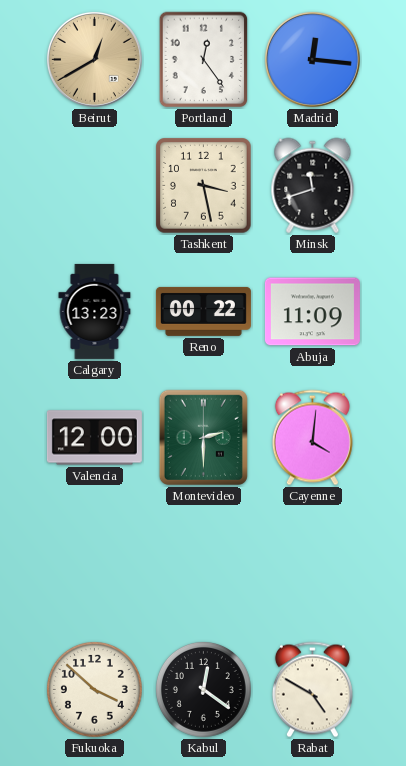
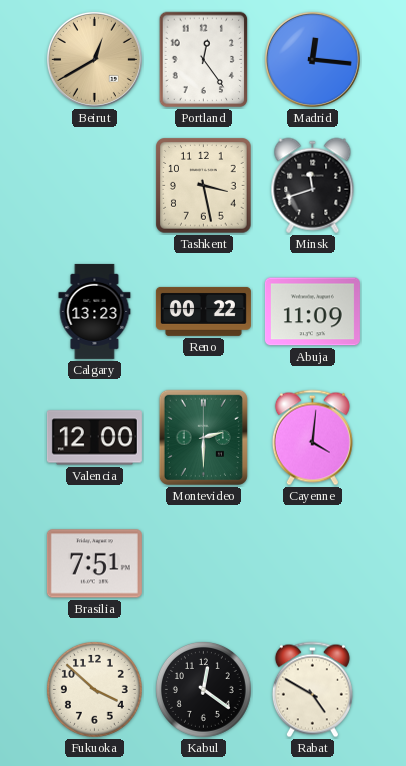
Brasilia: none -> 7:51 (94, 564)
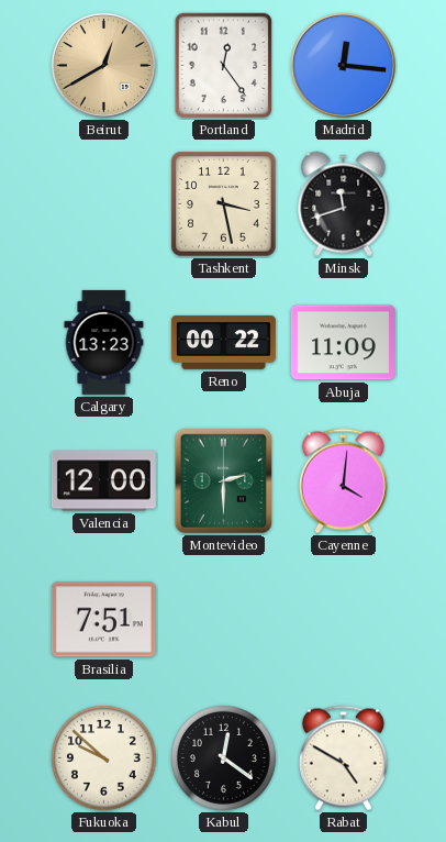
Fukuoka: 3:52 -> 9:52 (103, 757)
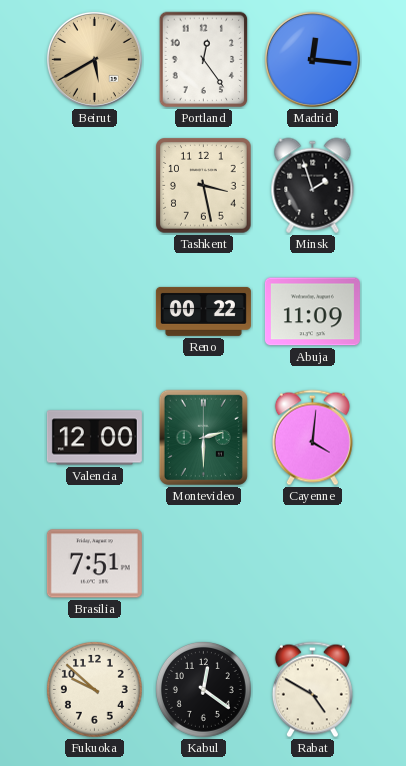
Beirut: 12:40 -> 5:40 (94, 59)
Minsk: 11:42 -> 1:57 (313, 186)
Calgary: 13:23 -> none (104, 342)
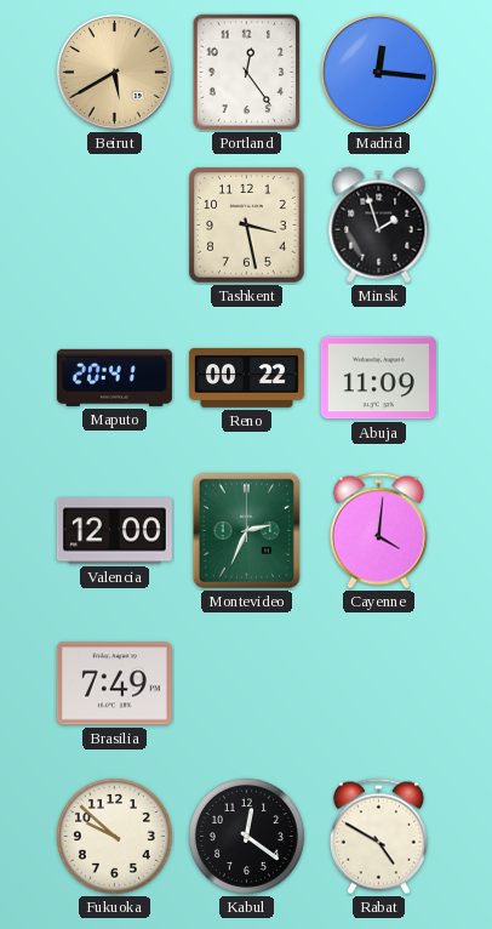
Maputo: none -> 20:41 (114, 377)
Montevideo: 2:30 -> 2:34 (246, 530)
Brasilia: 7:51 -> 7:49 (114, 684)
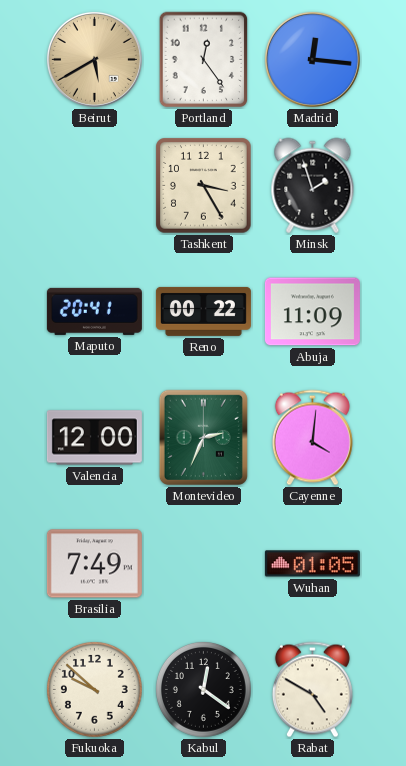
Tashkent: 3:28 -> 3:25 (204, 186)
Wuhan: none -> 01:05 (312, 564)
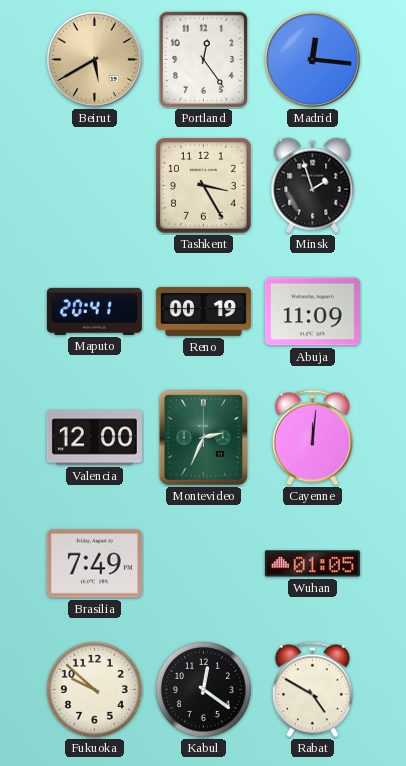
Reno: 00:22 -> 00:19 (203, 311)
Cayenne: 4:01 -> 12:01 (312, 438)
